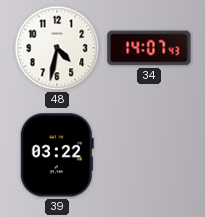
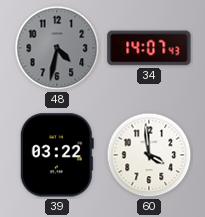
48 dial: white -> grey (57, 48)
60: none -> 3:59 (149, 155)
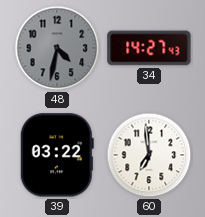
34: 14:07 -> 14:27 (149, 48)
60: 3:59 -> 6:59 (149, 155)
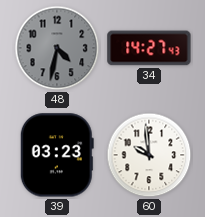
39: 03:22 -> 03:23 (57, 155)
60: 6:59 -> 9:59 (149, 155)
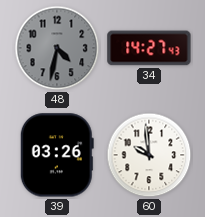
39: 03:23 -> 03:26 (57, 155)
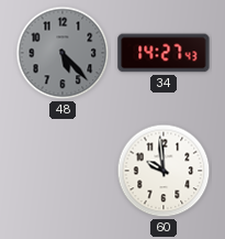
48: 4:32 -> 5:23 (63, 53)
39: 03:26 -> none (57, 155)
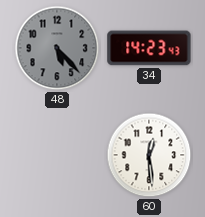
34: 14:27 -> 14:23 (149, 48)
60: 9:59 -> 12:29 (149, 155)
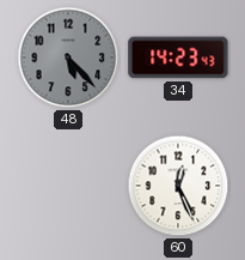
60: 12:29 -> 12:26 (178, 186)
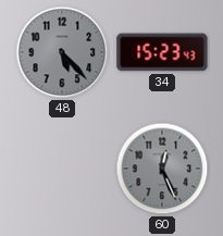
34: 14:23 -> 15:23 (162, 52)
60 dial: white -> grey (162, 169)
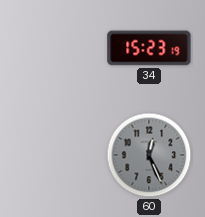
48: 5:23 -> none (62, 52)
34: 15:23:43 -> 15:23:19 (149, 48)
